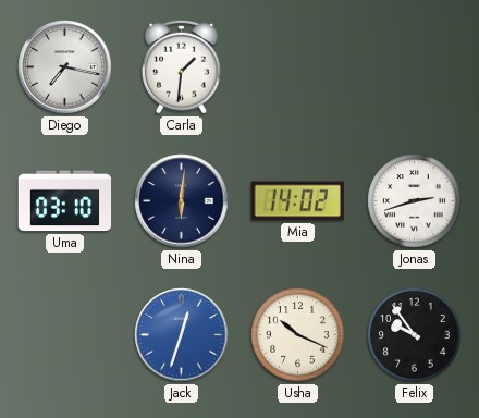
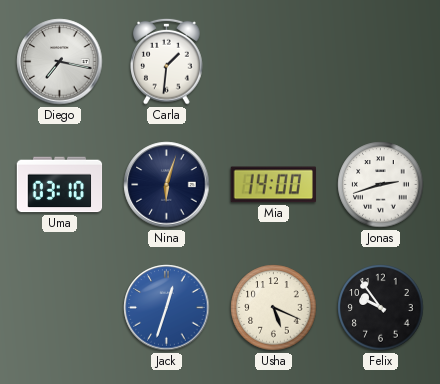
Nina: 6:01 -> 6:03 (167, 185)
Mia: 14:02 -> 14:00 (273, 185)
Usha: 10:19 -> 5:19 (274, 308)
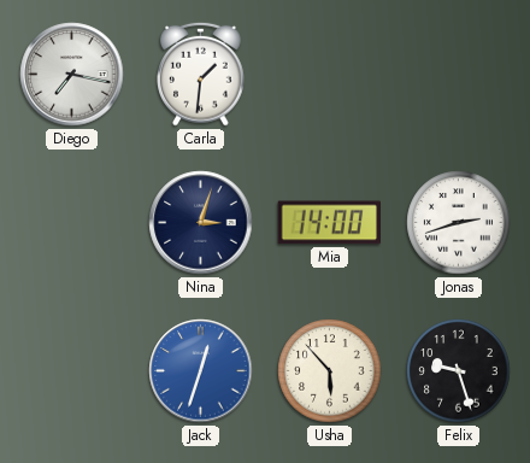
Uma: 03:10 -> none (60, 185)
Nina: 6:03 -> 3:03 (201, 223)
Usha: 5:19 -> 5:53 (330, 371)
Felix: 9:54 -> 9:27 (459, 371)
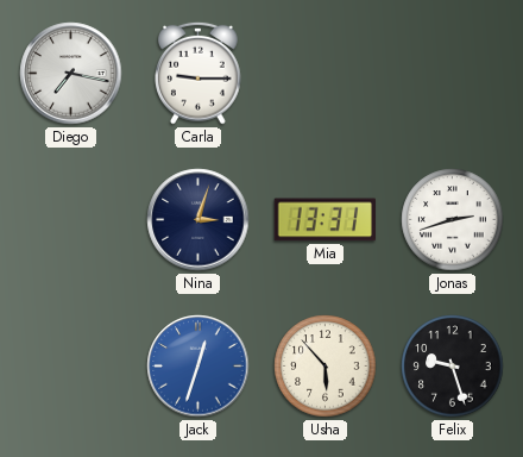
Carla: 1:31 -> 9:15 (199, 73)
Mia: 14:00 -> 13:31 (324, 220)
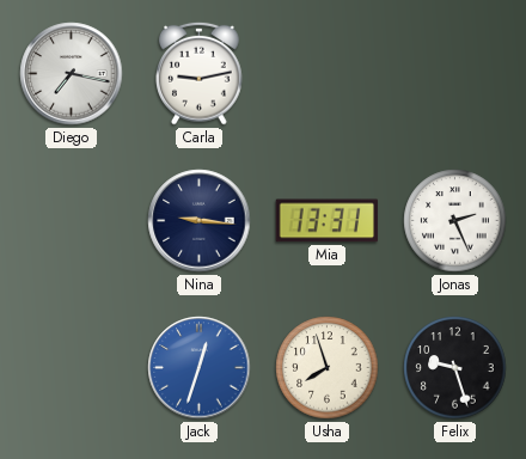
Carla: 9:15 -> 9:13 (200, 73)
Nina: 3:03 -> 9:16 (200, 221)
Jonas: 2:42 -> 2:26 (455, 221)
Usha: 5:53 -> 7:57 (328, 368)
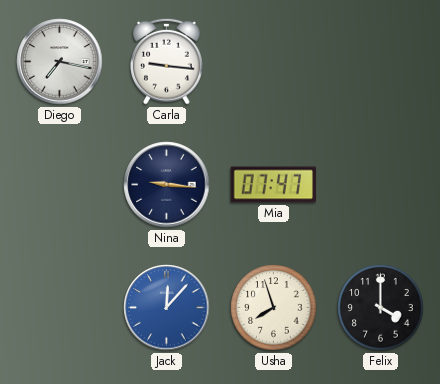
Carla: 9:13 -> 9:16 (167, 61)
Mia: 13:31 -> 07:47 (273, 185)
Jonas: 2:26 -> none (455, 221)
Jack: 12:33 -> 12:07 (167, 308)
Felix: 9:27 -> 4:00 (381, 308)
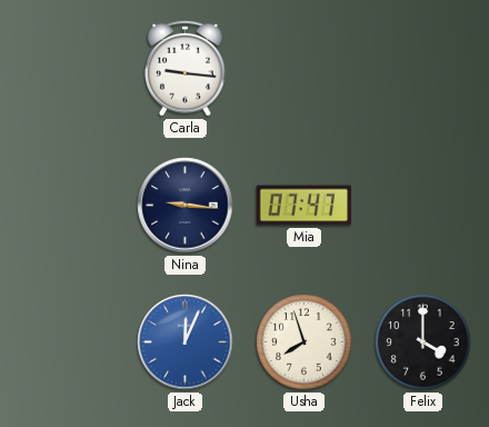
Diego: 7:17 -> none (60, 62)
Jack: 12:07 -> 12:04 (186, 342)
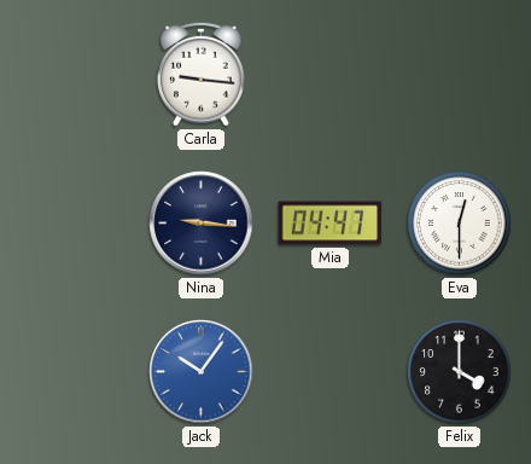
Mia: 07:47 -> 04:47 (329, 224)
Eva: none -> 12:30 (460, 224)
Jack: 12:04 -> 10:06 (202, 372)
Usha: 7:57 -> none (305, 342)
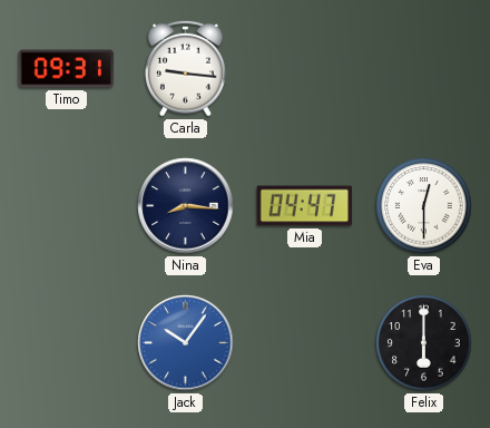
Timo: none -> 09:31 (66, 69)
Nina: 9:16 -> 8:16 (186, 206)
Felix: 4:00 -> 6:00 (424, 343)
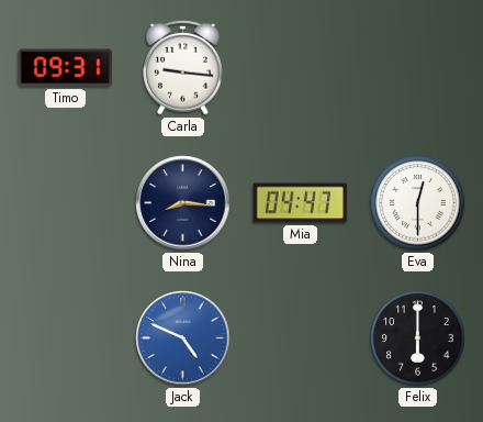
Jack: 10:06 -> 4:49 (183, 338)
